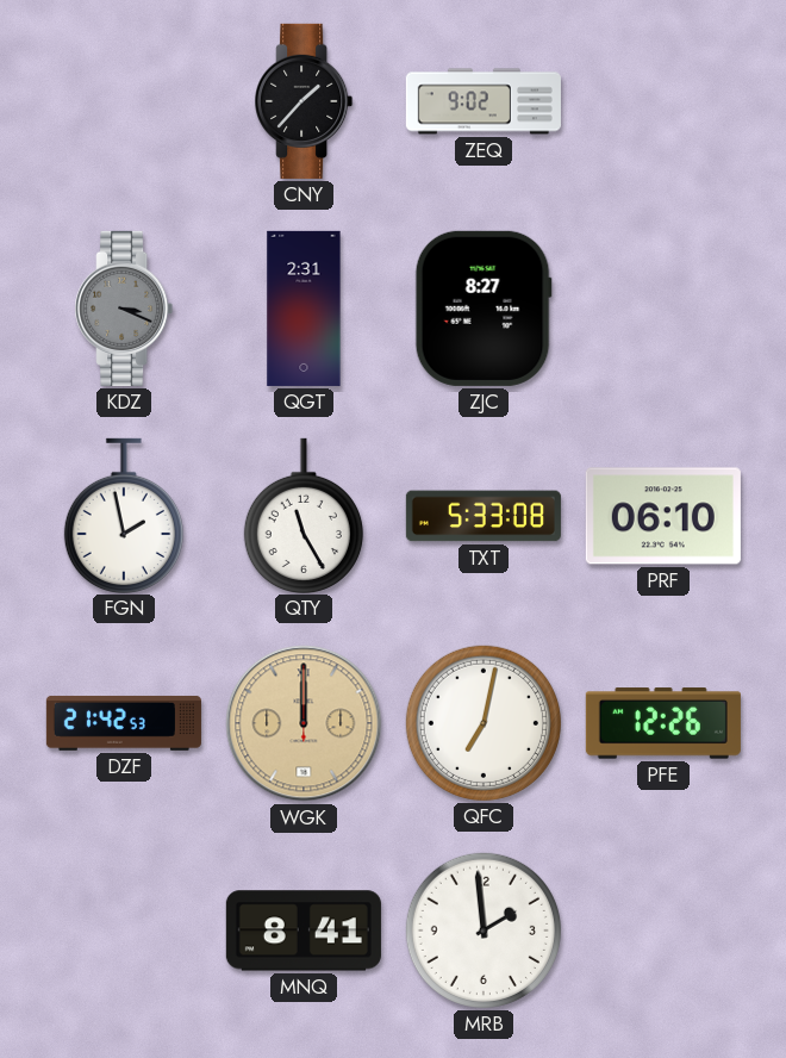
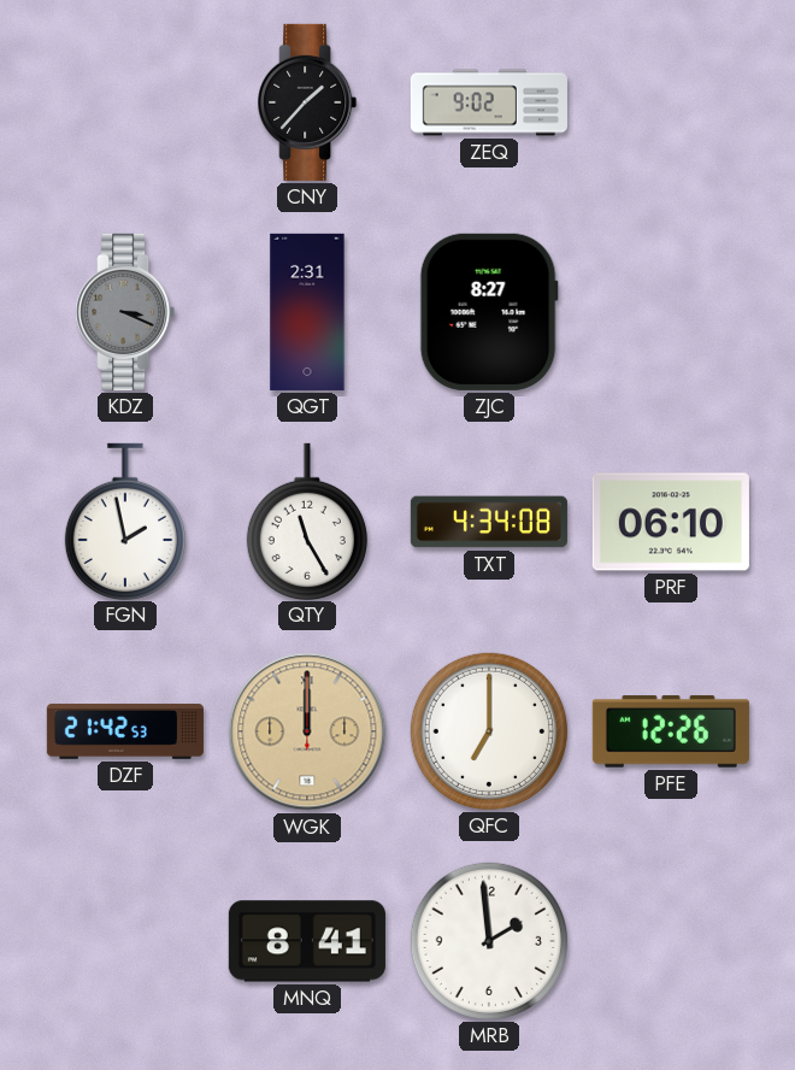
TXT: 5:33 -> 4:34 (489, 522)
QFC: 7:02 -> 7:00 (489, 731)
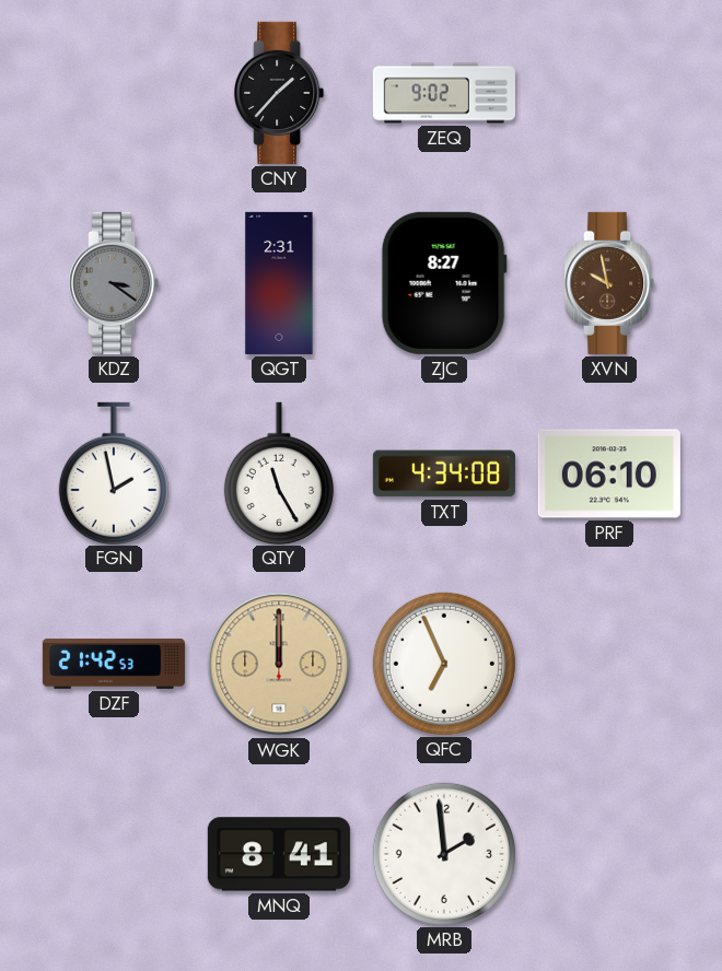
KDZ: 3:19 -> 3:21 (114, 283)
XVN: none -> 9:58 (609, 283)
QFC: 7:00 -> 6:56 (444, 664)
PFE: 12:26 -> none (671, 731)
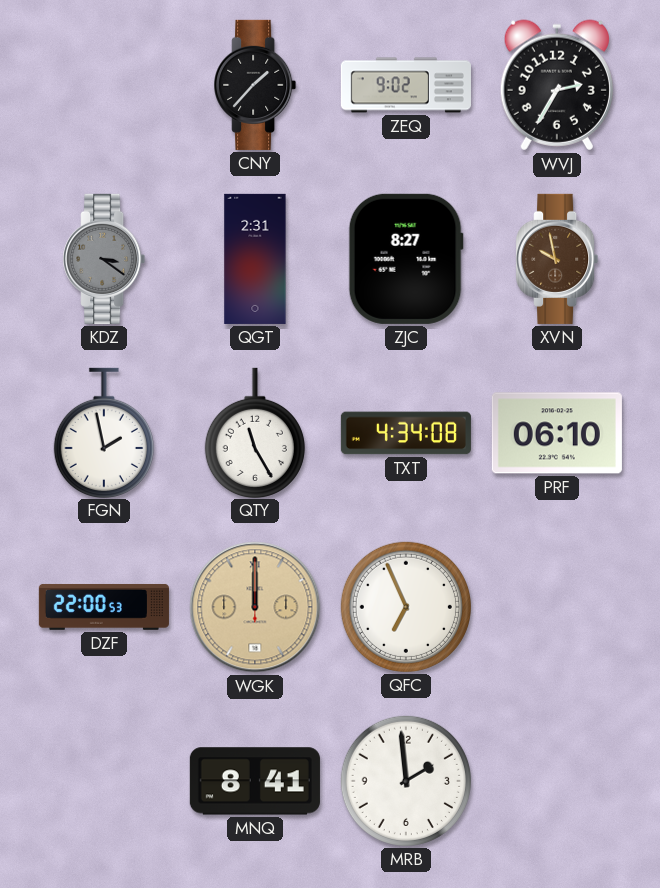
WVJ: none -> 2:35 (557, 85)
DZF: 21:42 -> 22:00 (104, 607)
